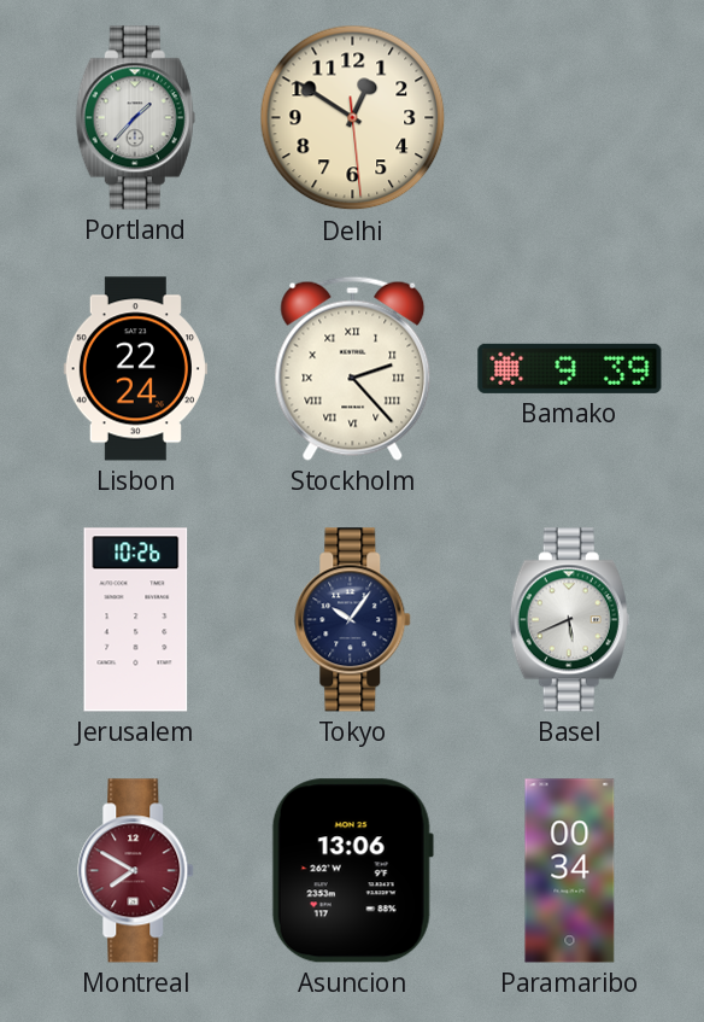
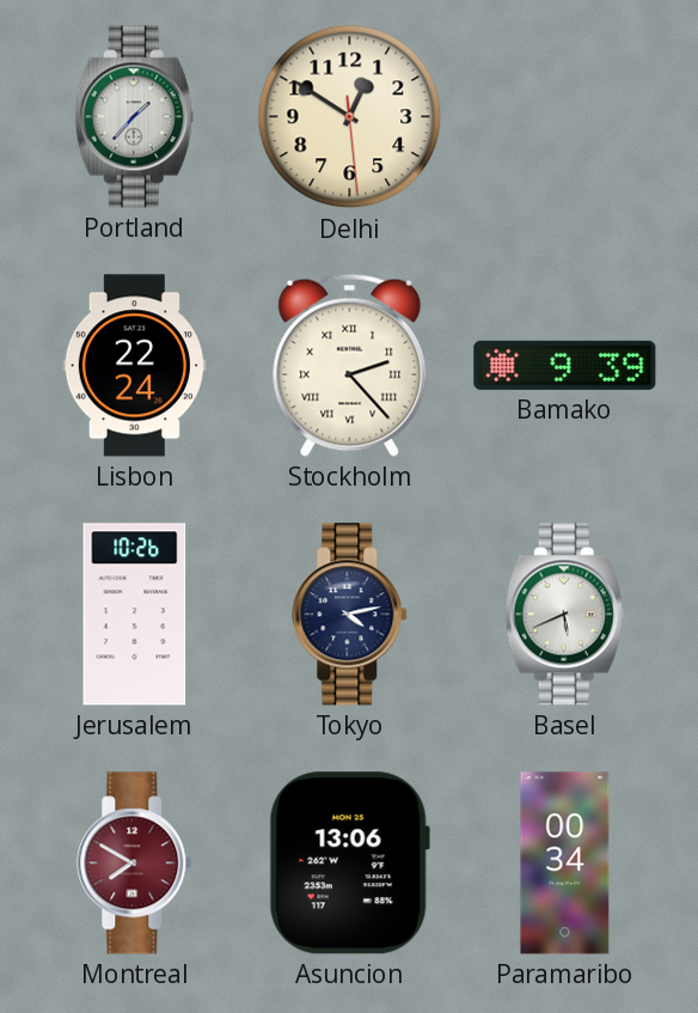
Tokyo: 10:06 -> 4:13 (350, 615)
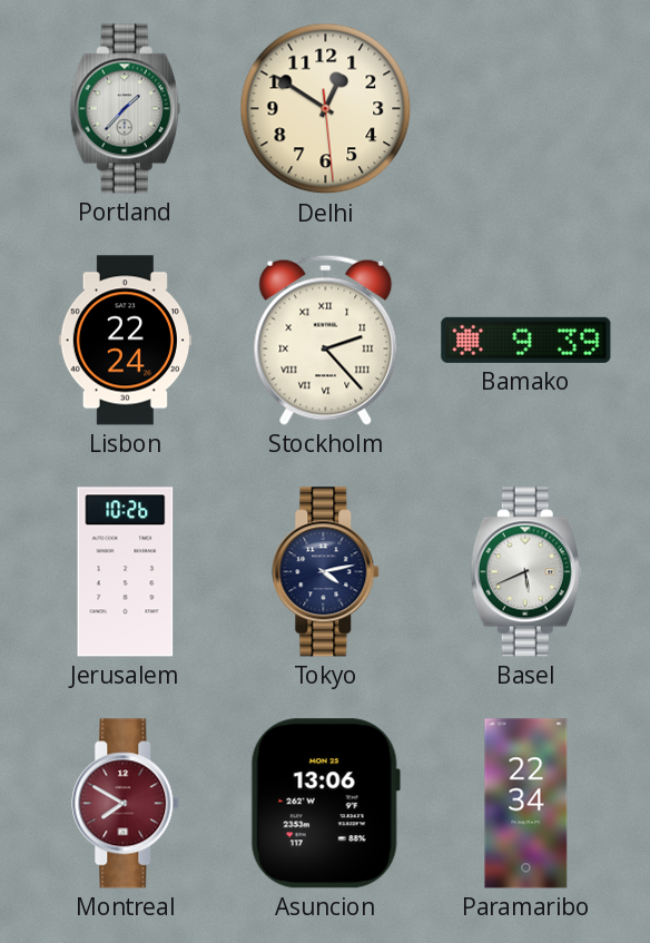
Paramaribo: 00:34 -> 22:34 (526, 804)
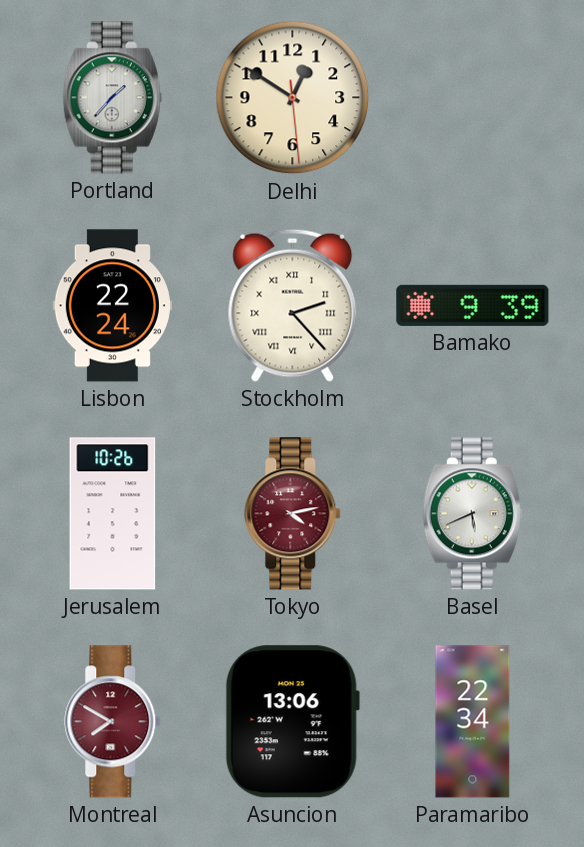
Tokyo dial: navy -> burgundy (293, 514)
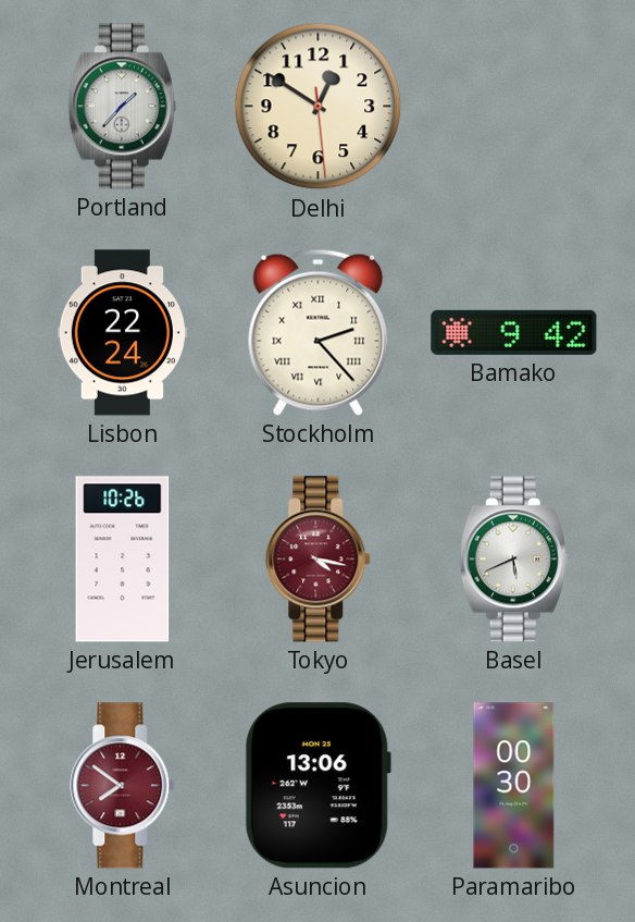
Bamako: 9:39 -> 9:42 (514, 332)
Tokyo: 4:13 -> 4:17 (319, 560)
Montreal: 7:50 -> 7:51 (123, 786)
Paramaribo: 22:34 -> 00:30 (514, 786)
